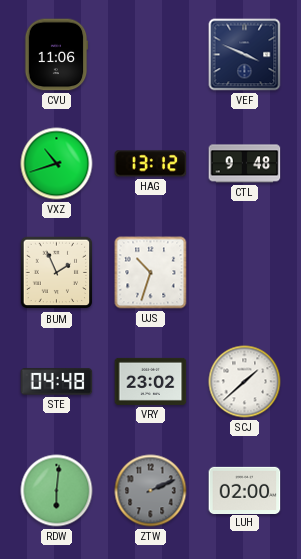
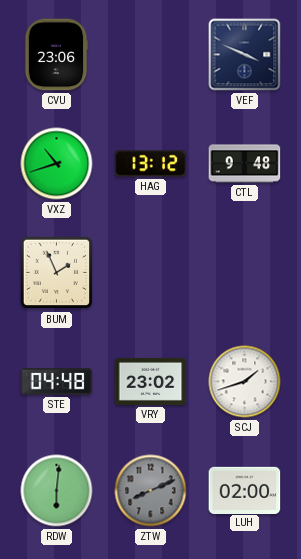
CVU: 11:06 -> 23:06 (56, 55)
UJS: 10:33 -> none (151, 273)
SCJ: 1:38 -> 1:42 (245, 382)
ZTW: 2:11 -> 8:11 (151, 491)
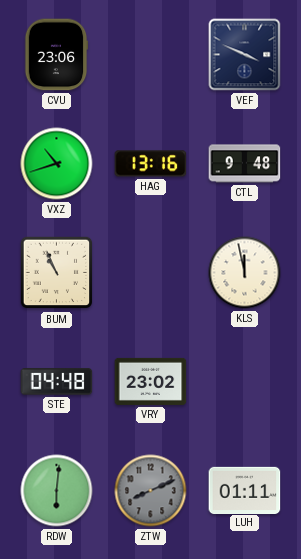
HAG: 13:12 -> 13:16 (151, 164)
BUM: 1:56 -> 10:56 (57, 273)
KLS: none -> 11:58 (245, 273)
SCJ: 1:42 -> none (245, 382)
LUH: 02:00 -> 01:11 (245, 490)
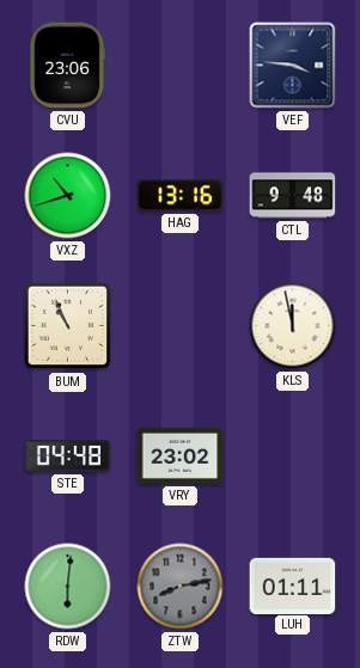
VEF: 3:49 -> 3:46 (293, 66)
ZTW: 8:11 -> 8:13 (181, 587)
